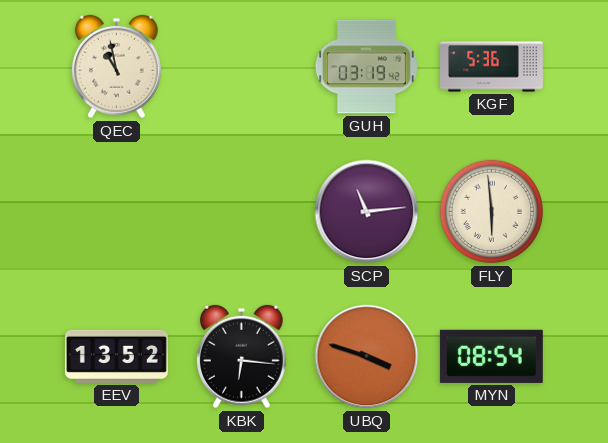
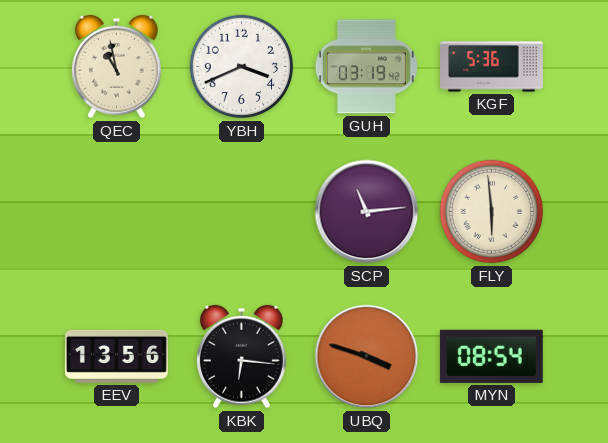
YBH: none -> 3:41 (242, 67)
EEV: 13:52 -> 13:56 (116, 356)
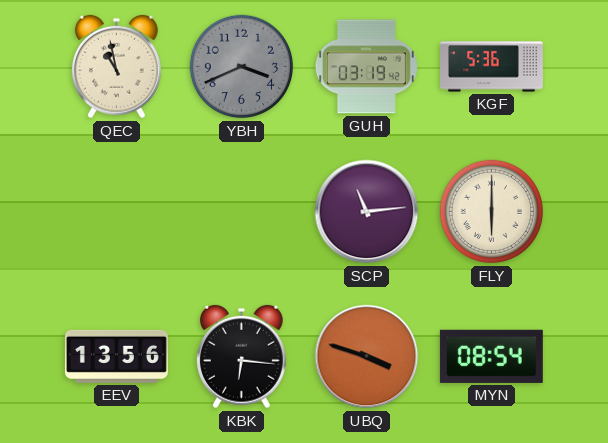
YBH dial: white -> grey (242, 67)
FLY: 5:59 -> 6:00 (492, 212)
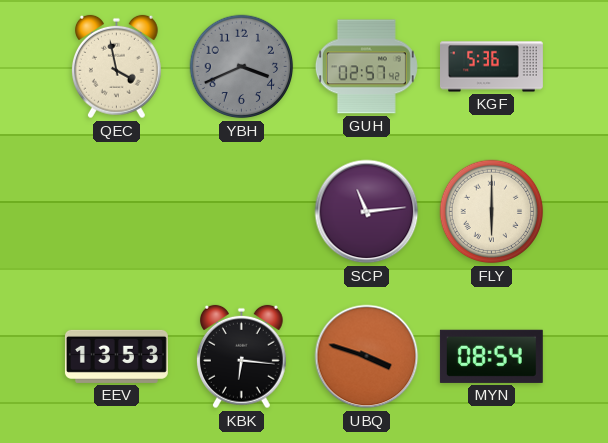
QEC: 10:58 -> 3:58 (116, 67)
GUH: 03:19 -> 02:57 (366, 67)
EEV: 13:56 -> 13:53 (116, 356)
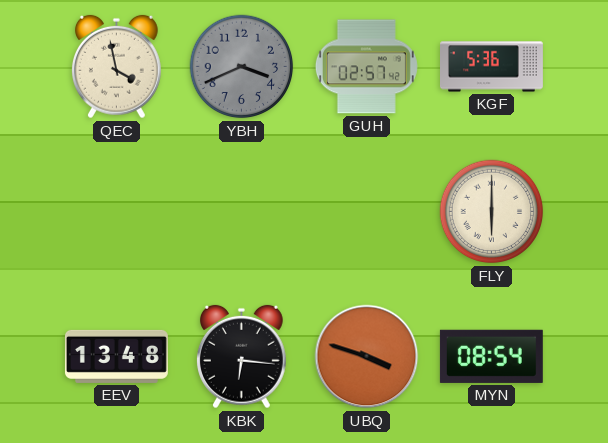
SCP: 11:14 -> none (367, 212)
EEV: 13:53 -> 13:48 (116, 356)
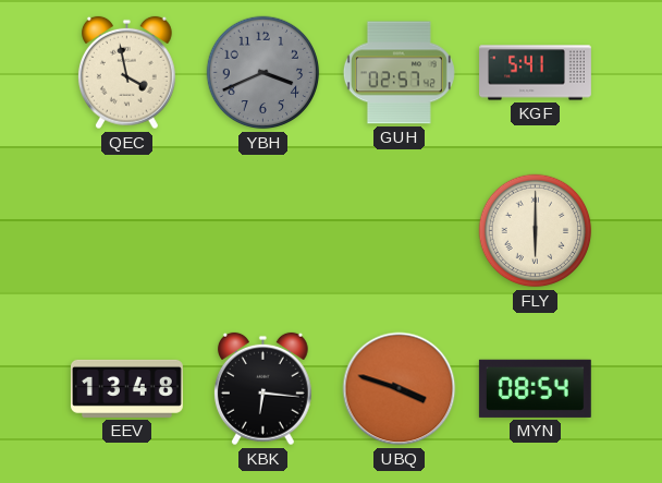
KGF: 5:36 -> 5:41 (536, 73)
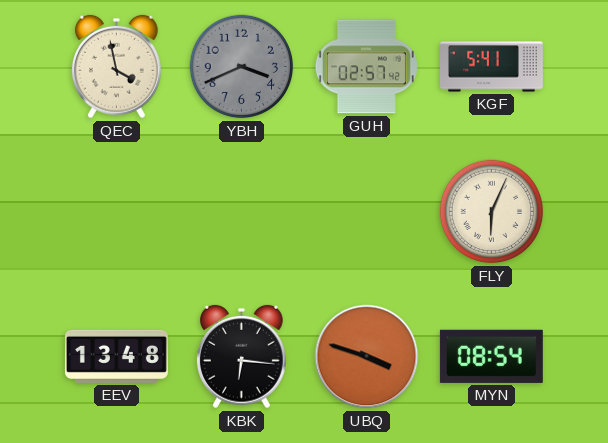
FLY: 6:00 -> 6:04 (492, 212)
